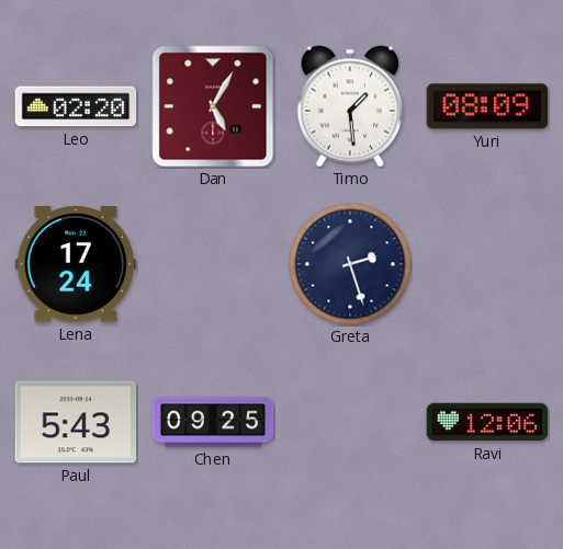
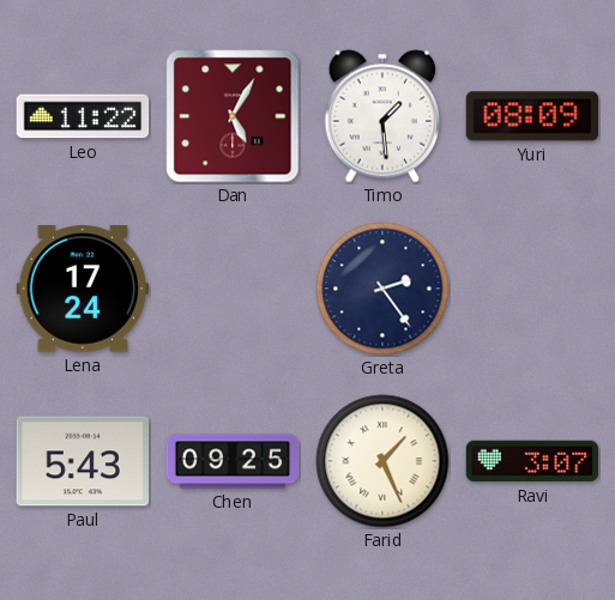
Leo: 02:20 -> 11:22 (83, 116)
Greta: 2:27 -> 2:24 (382, 289)
Farid: none -> 1:26 (382, 461)
Ravi: 12:06 -> 3:07 (532, 461)
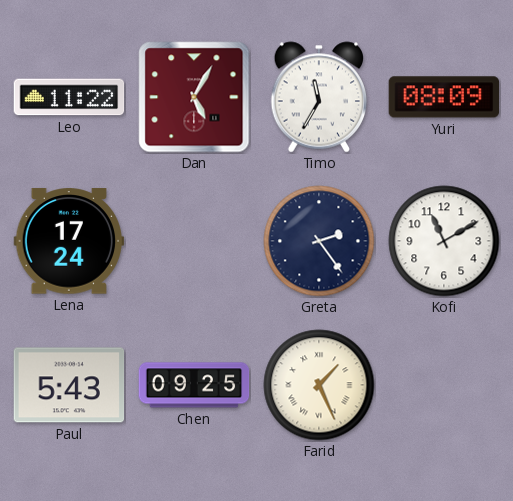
Timo: 1:29 -> 11:35 (319, 97)
Kofi: none -> 11:10 (444, 241)
Ravi: 3:07 -> none (532, 461)
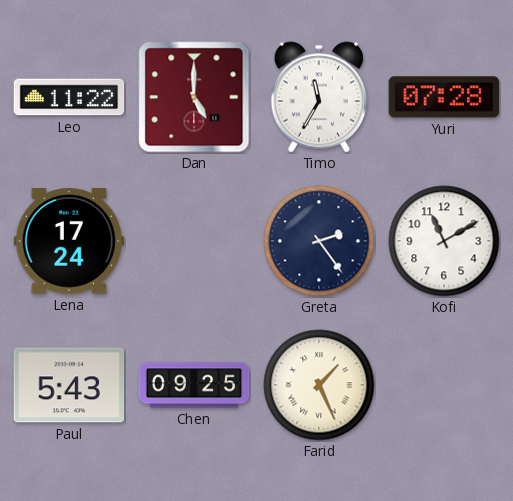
Dan: 5:05 -> 5:00 (194, 97)
Yuri: 08:09 -> 07:28 (444, 97)
